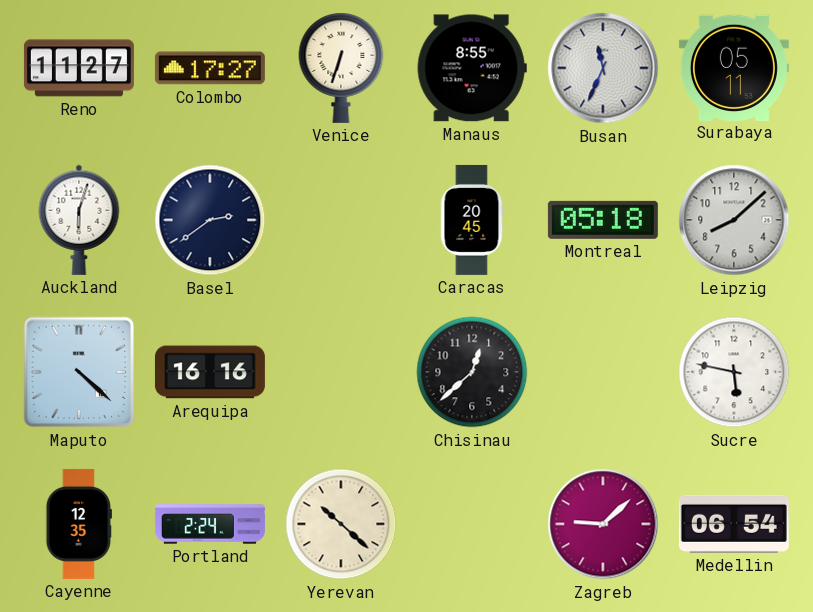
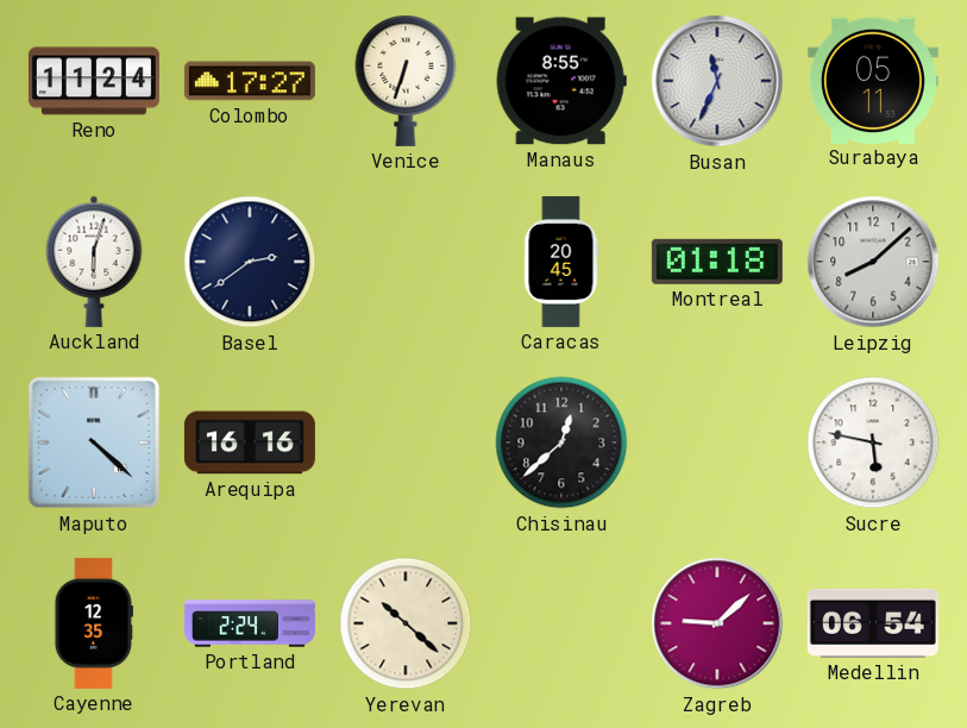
Reno: 11:27 -> 11:24 (94, 81)
Montreal: 05:18 -> 01:18 (717, 262)
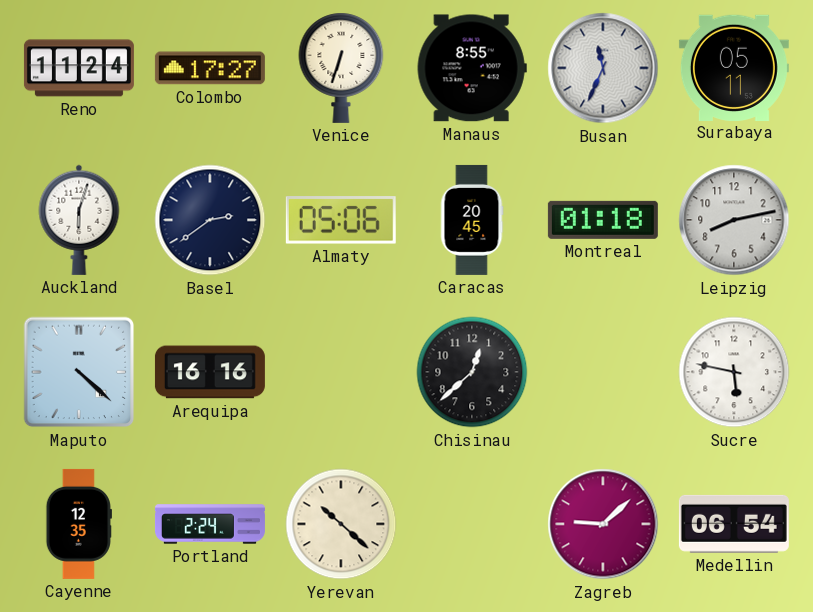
Almaty: none -> 05:06 (341, 220)
Leipzig: 8:08 -> 8:13 (734, 220)
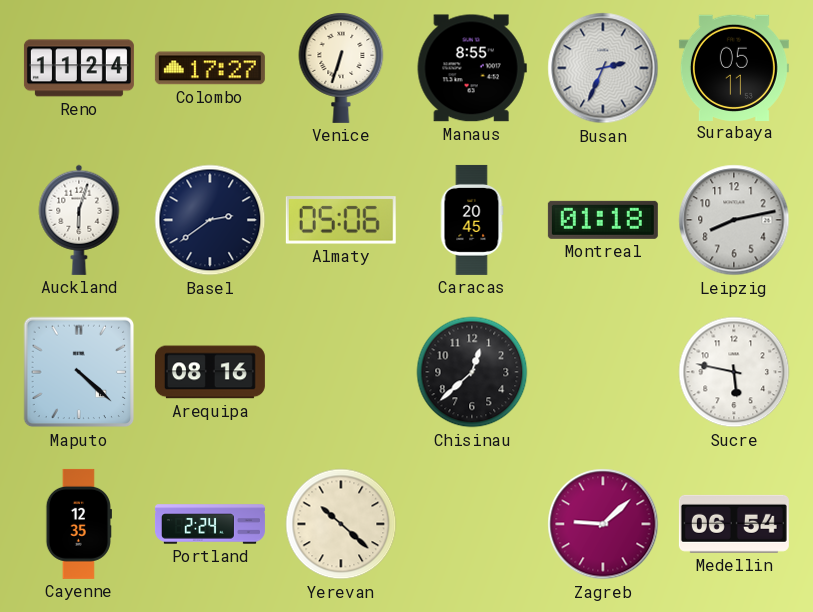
Busan: 11:34 -> 2:34 (603, 68)
Arequipa: 16:16 -> 08:16 (210, 372)
